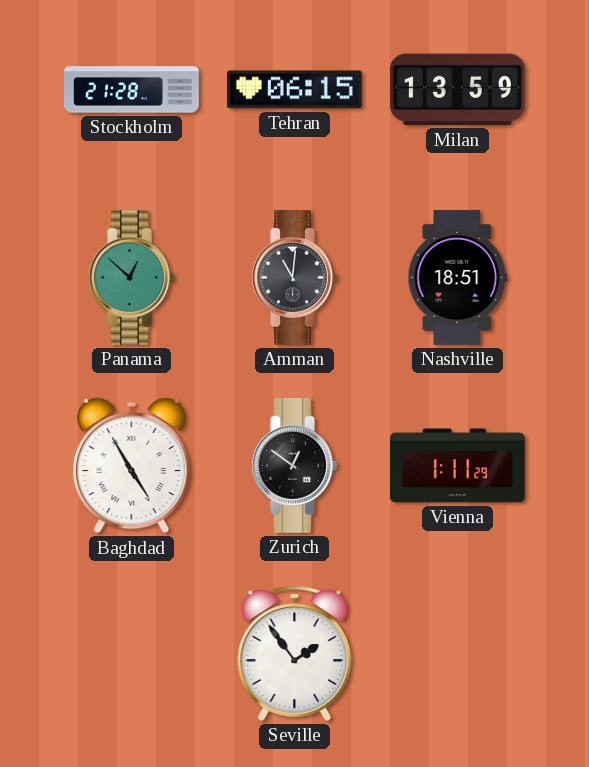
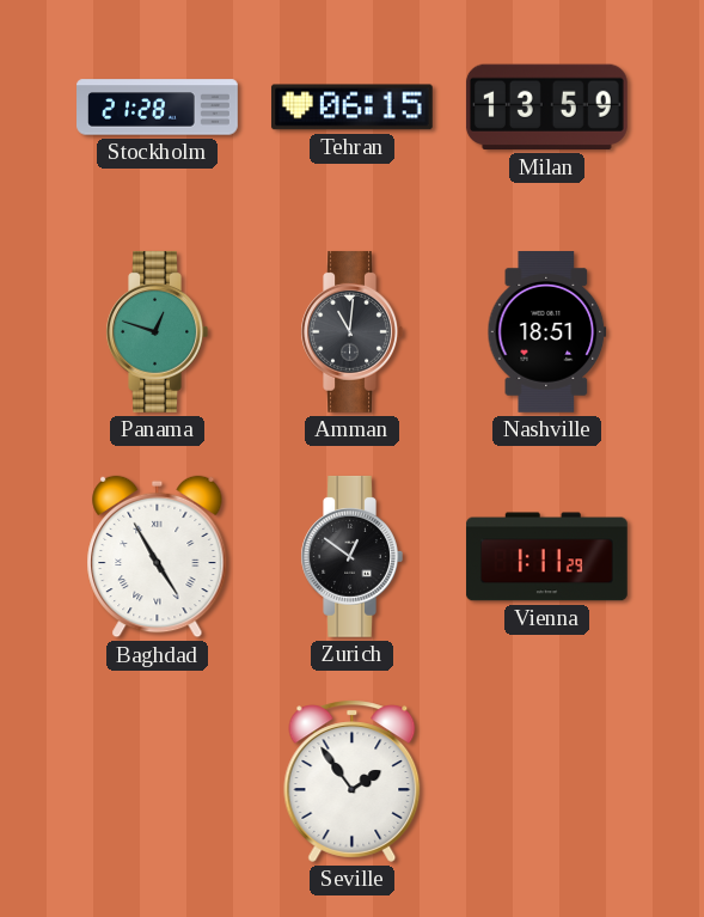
Panama: 12:52 -> 12:48 (157, 331)
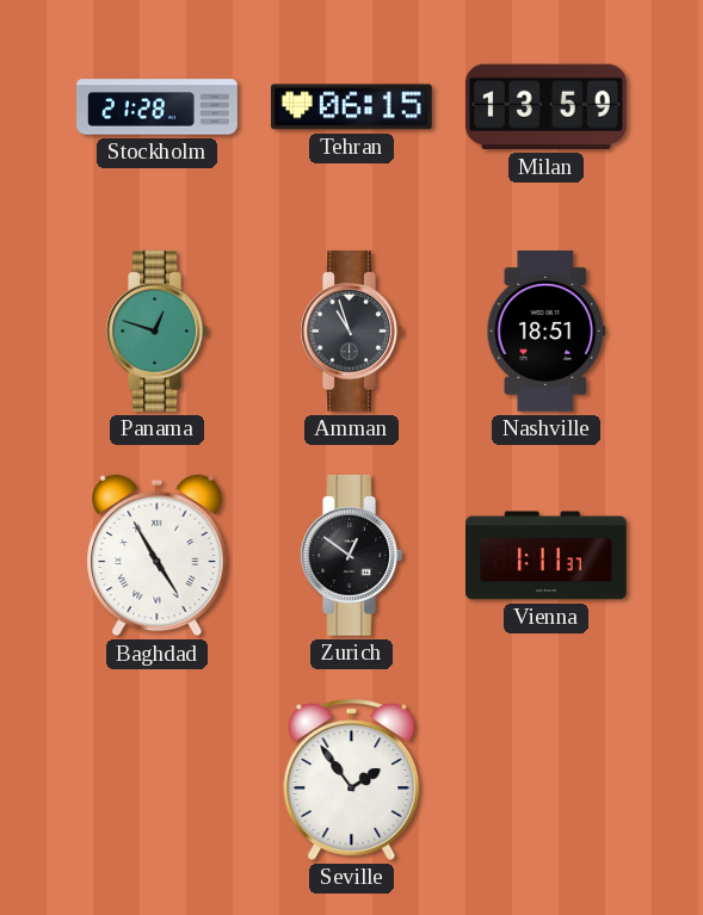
Amman: 11:01 -> 10:57 (351, 330)
Vienna: 1:11:29 -> 1:11:37 (545, 556)
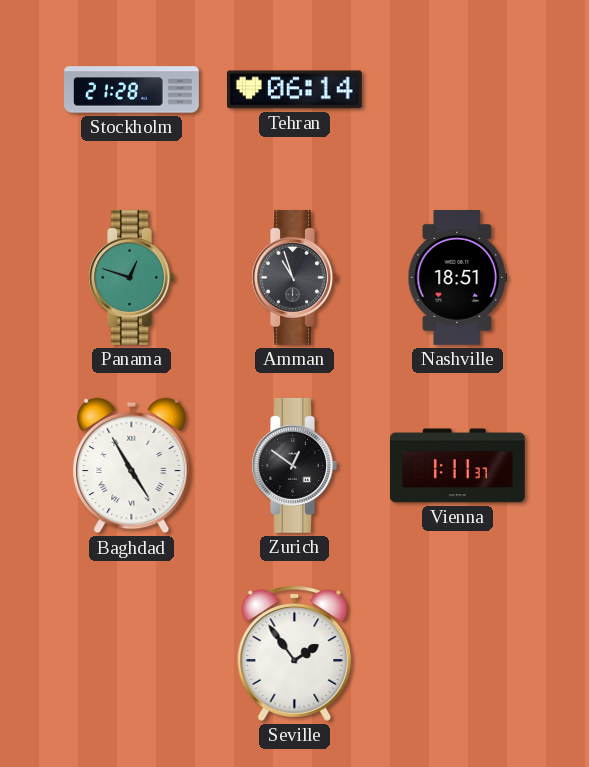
Tehran: 06:15 -> 06:14 (294, 90)
Milan: 13:59 -> none (545, 107)
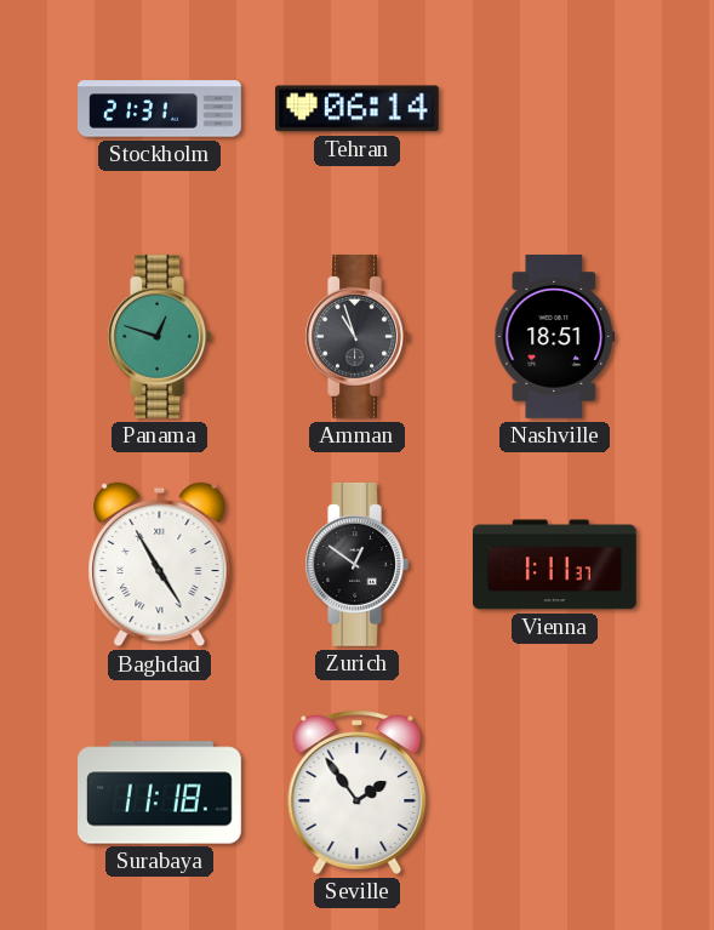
Stockholm: 21:28 -> 21:31 (160, 109)
Surabaya: none -> 11:18 (160, 793)
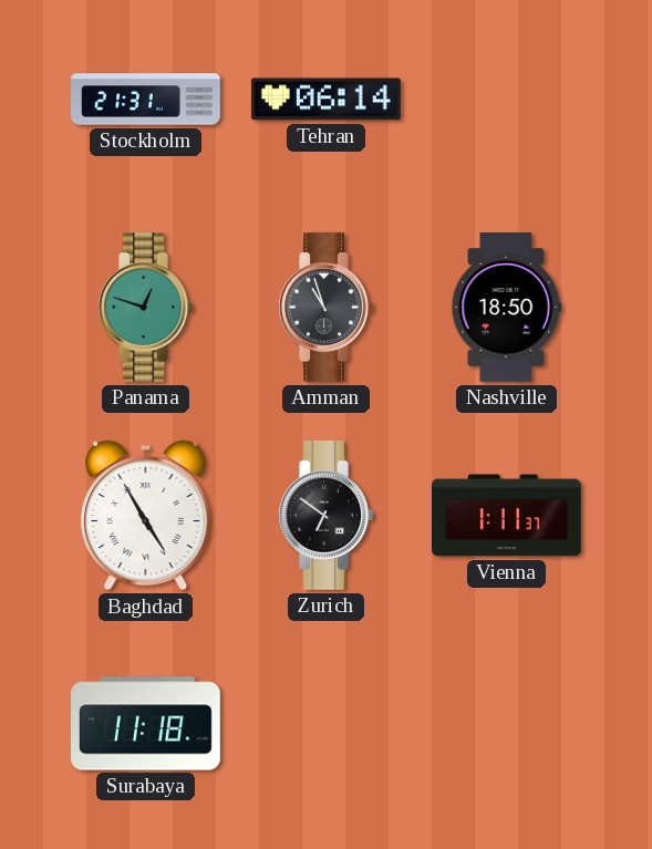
Nashville: 18:51 -> 18:50 (507, 308)
Zurich: 12:51 -> 6:51 (325, 515)
Seville: 1:54 -> none (358, 792)
